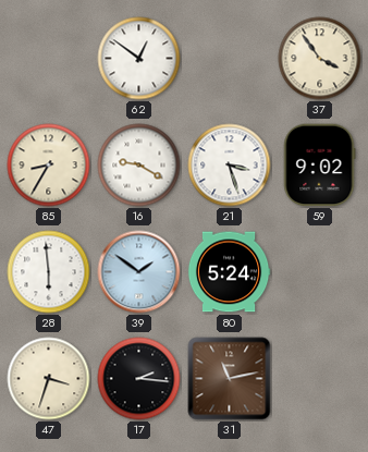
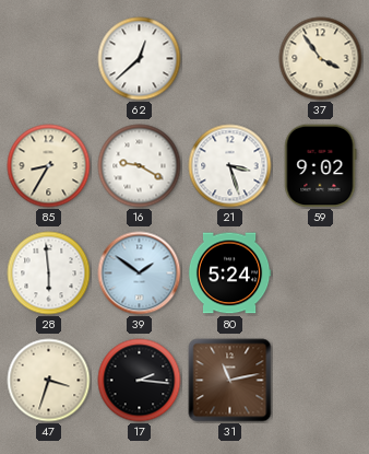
62: 12:51 -> 12:38 (140, 59)
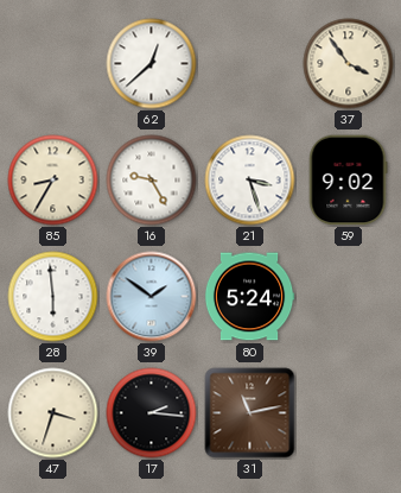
16: 9:20 -> 9:25 (152, 181)
